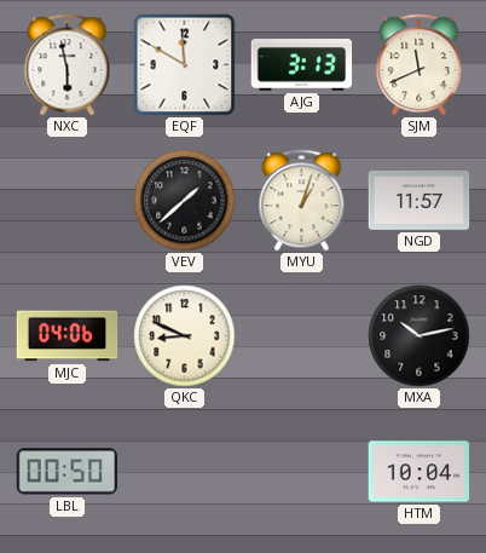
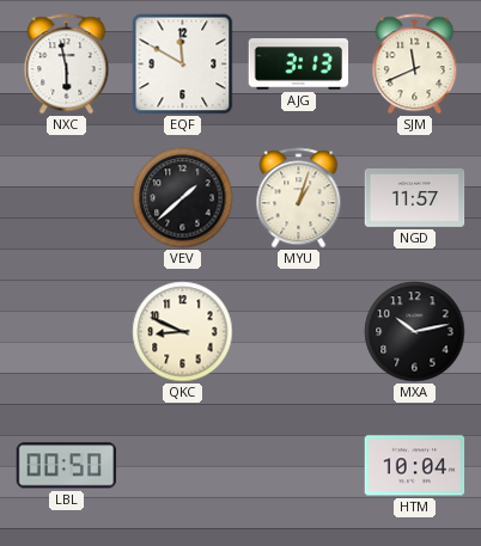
MJC: 04:06 -> none (68, 336)
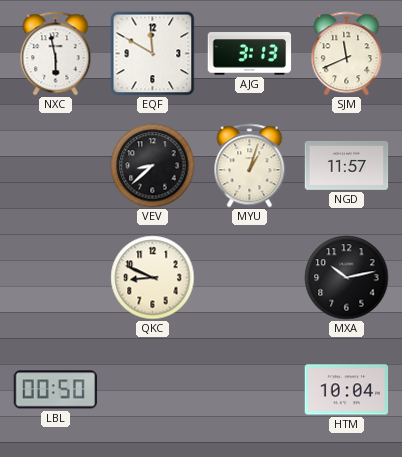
VEV: 1:38 -> 8:38 (153, 166)
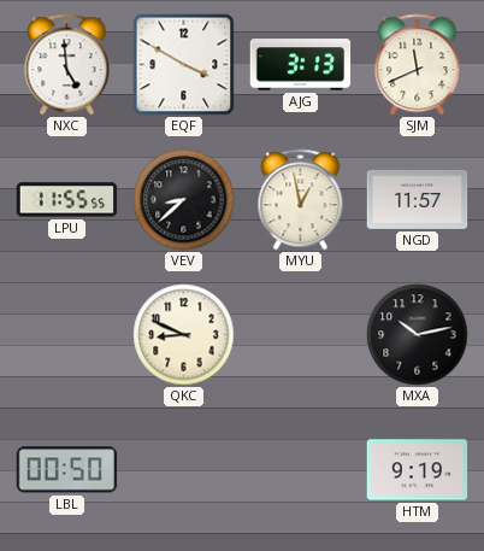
NXC: 5:58 -> 4:59 (67, 65)
EQF: 11:50 -> 3:50 (184, 65)
LPU: none -> 11:55 (67, 200)
MYU: 1:03 -> 12:58 (301, 200)
HTM: 10:04 -> 9:19 (418, 470)
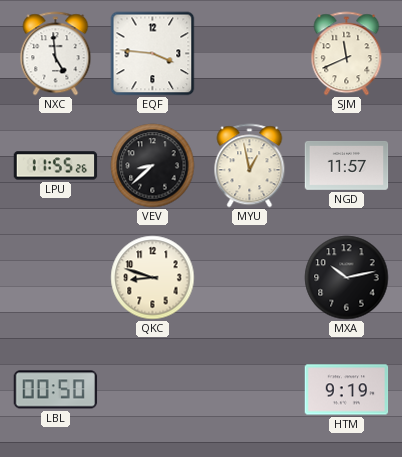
EQF: 3:50 -> 3:46 (153, 54)
AJG: 3:13 -> none (301, 65)
LPU: 11:55:55 -> 11:55:26 (56, 166)
QKC: 8:49 -> 8:48 (153, 278)
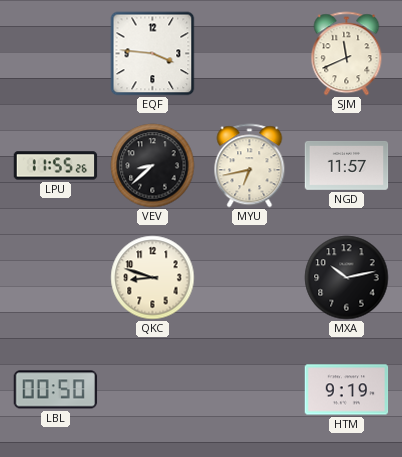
NXC: 4:59 -> none (56, 54)
MYU: 12:58 -> 6:43 (250, 166)
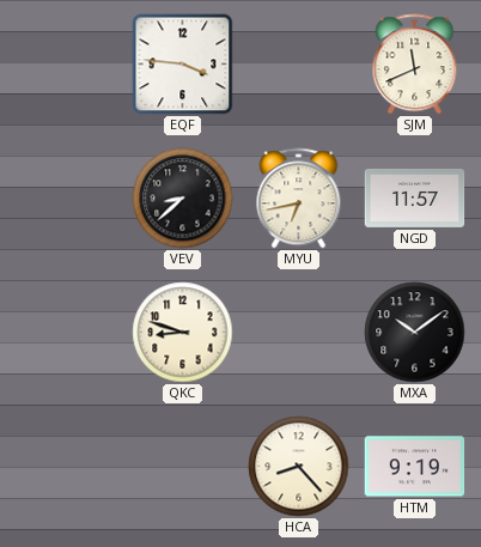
LPU: 11:55 -> none (56, 166)
MXA: 10:13 -> 10:09 (415, 333)
LBL: 00:50 -> none (56, 390)
HCA: none -> 8:23 (299, 467)
